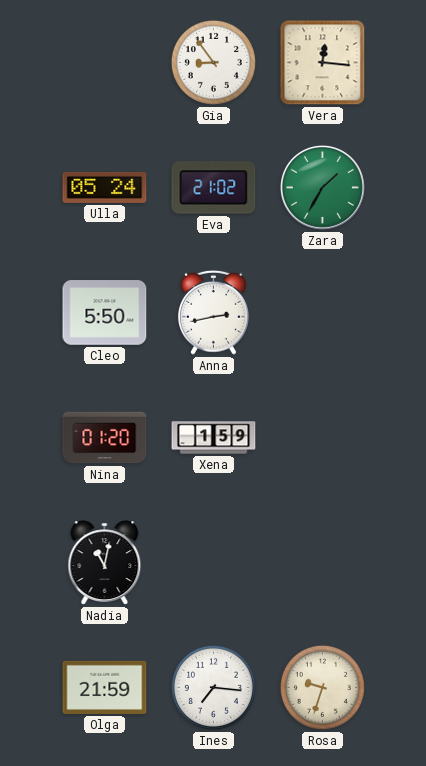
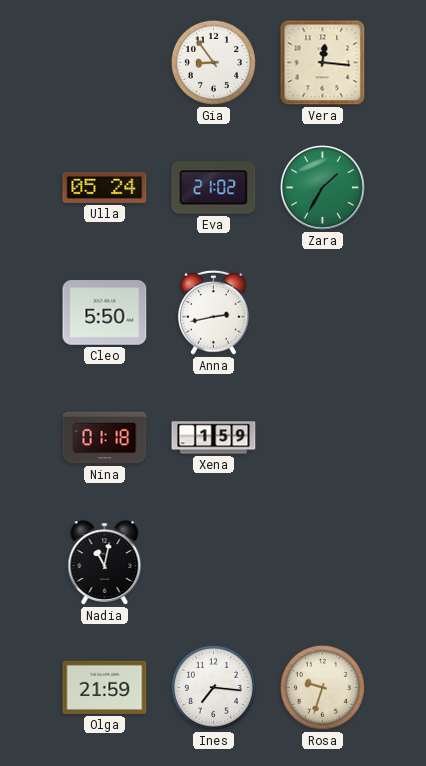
Nina: 01:20 -> 01:18 (105, 438)
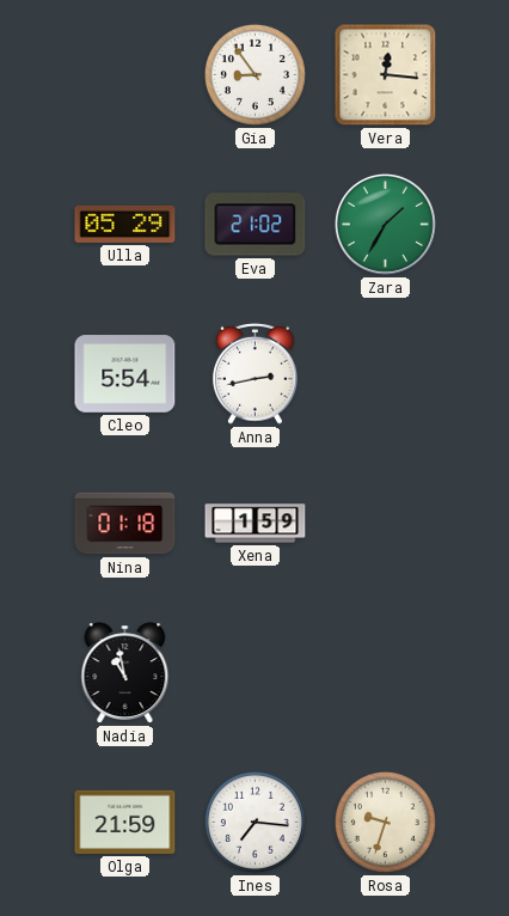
Ulla: 05:24 -> 05:29 (125, 224)
Cleo: 5:50 -> 5:54 (125, 374)
Nadia: 11:02 -> 10:58 (125, 673)
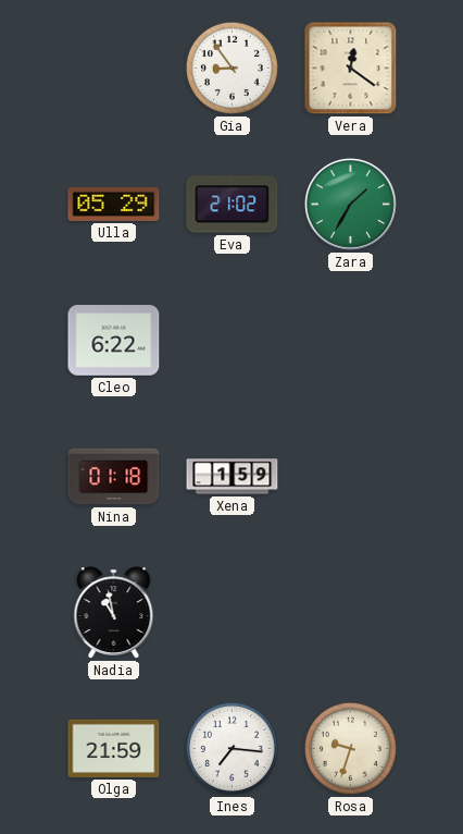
Vera: 12:16 -> 12:21 (351, 69)
Cleo: 5:54 -> 6:22 (114, 341)
Anna: 2:43 -> none (256, 373)
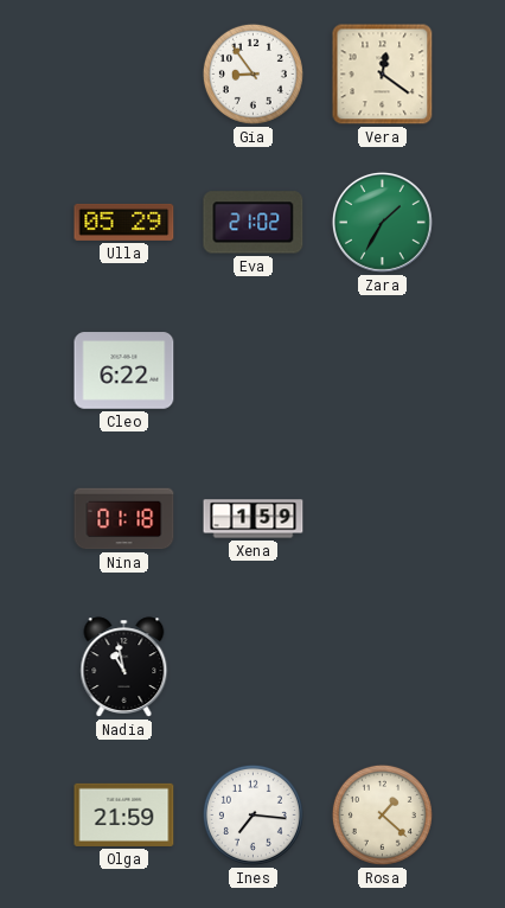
Rosa: 9:33 -> 1:22 (382, 814)
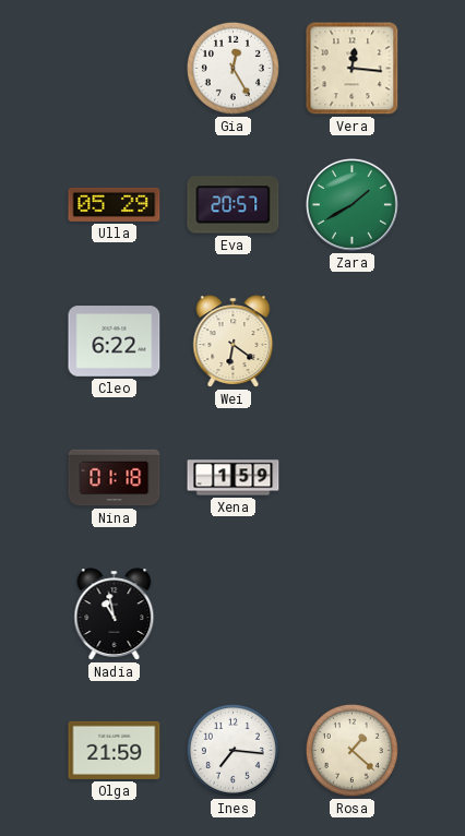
Gia: 8:54 -> 12:25 (233, 68)
Vera: 12:21 -> 12:16 (353, 69)
Eva: 21:02 -> 20:57 (234, 205)
Zara: 1:35 -> 1:40 (351, 204)
Wei: none -> 6:21 (234, 342)
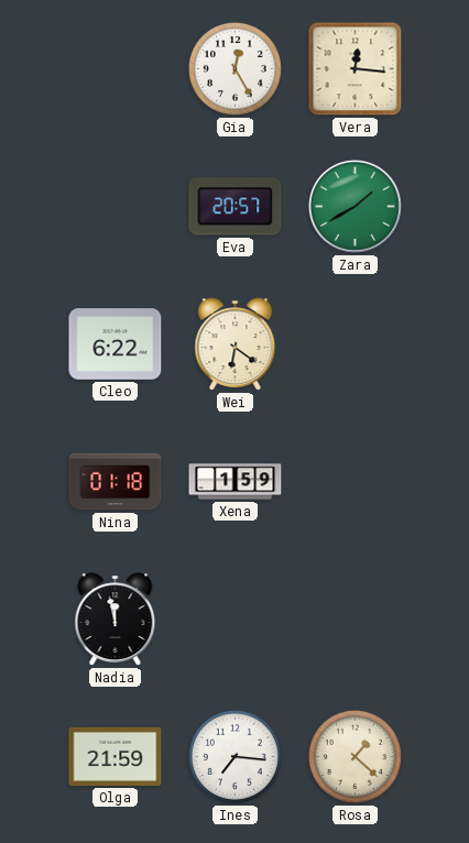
Ulla: 05:29 -> none (115, 204)
Nadia: 10:58 -> 11:58 (116, 620)
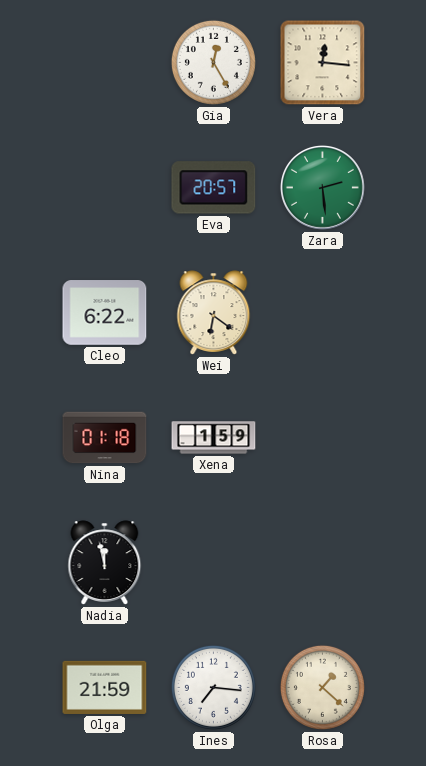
Zara: 1:40 -> 2:29 (322, 187)
